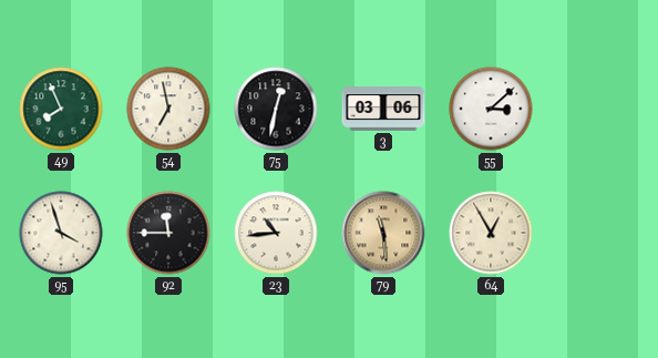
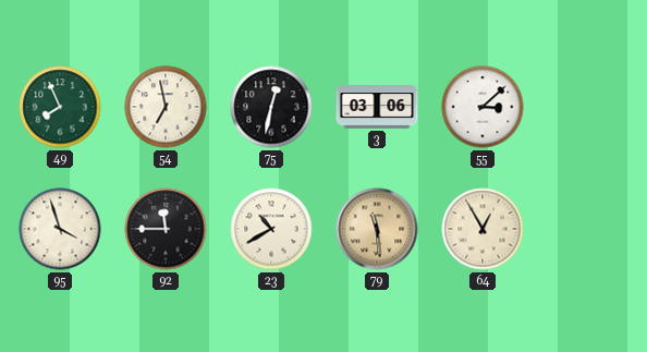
23: 10:44 -> 10:40 (271, 229)
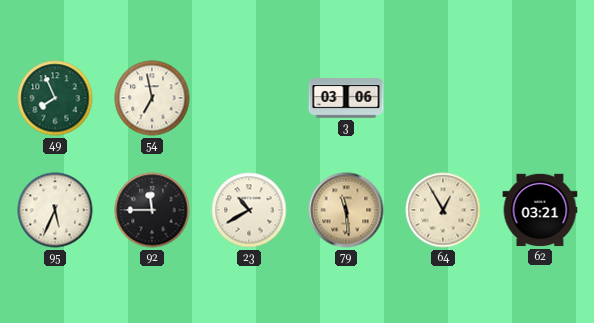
75: 12:32 -> none (271, 107)
55: 3:08 -> none (483, 107)
95: 3:57 -> 5:34 (55, 210)
62: none -> 03:21 (540, 210)
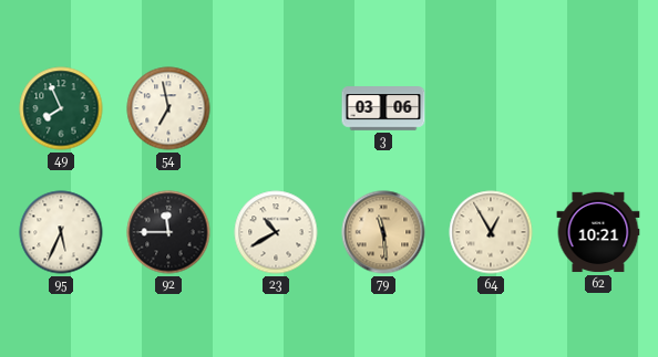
62: 03:21 -> 10:21 (598, 232)
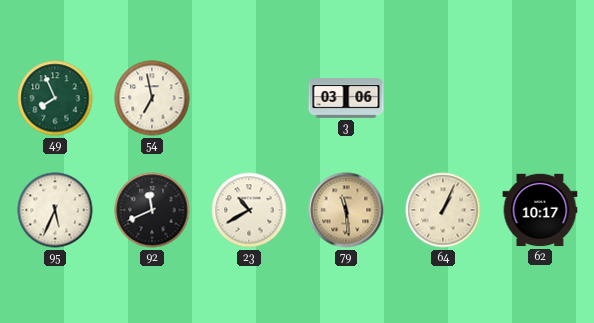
92: 11:45 -> 11:41 (152, 210)
64: 12:55 -> 1:04 (443, 210)
62: 10:21 -> 10:17 (540, 210)
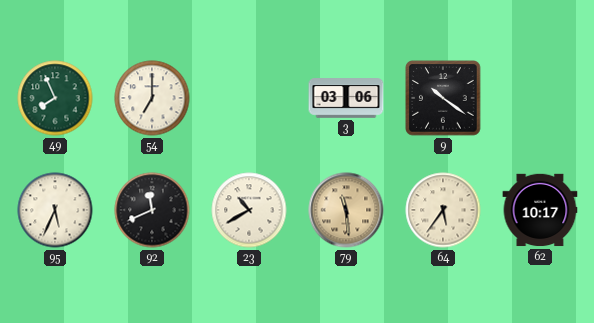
54: 6:58 -> 7:00 (152, 98)
9: none -> 10:21 (443, 98)
64: 1:04 -> 5:36 (443, 210)
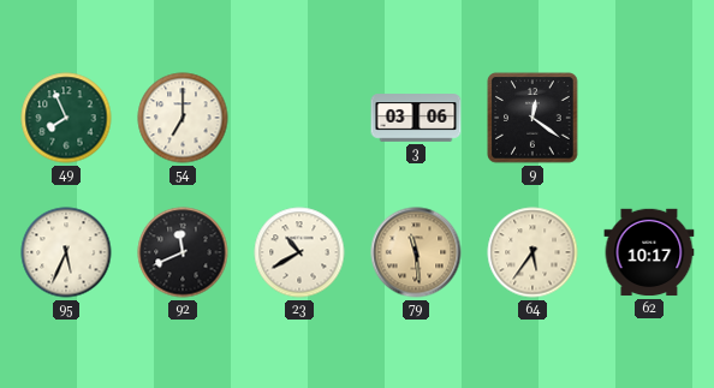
9: 10:21 -> 12:21 (532, 118)
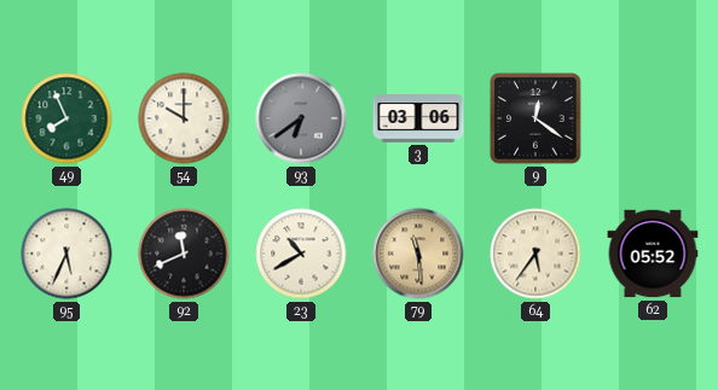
54: 7:00 -> 10:00 (184, 118)
93: none -> 6:39 (301, 118)
62: 10:17 -> 05:52 (653, 254)
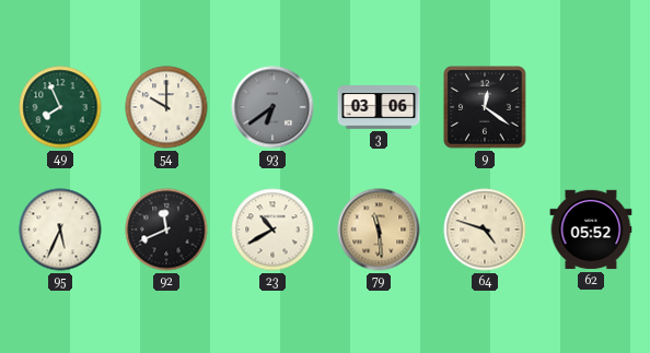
64: 5:36 -> 4:48 (485, 230)
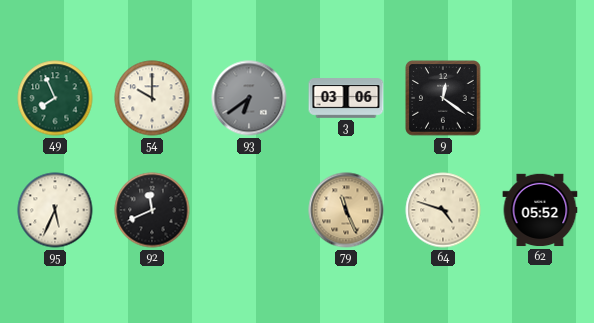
23: 10:40 -> none (272, 230)
79: 11:29 -> 11:26 (346, 210)
